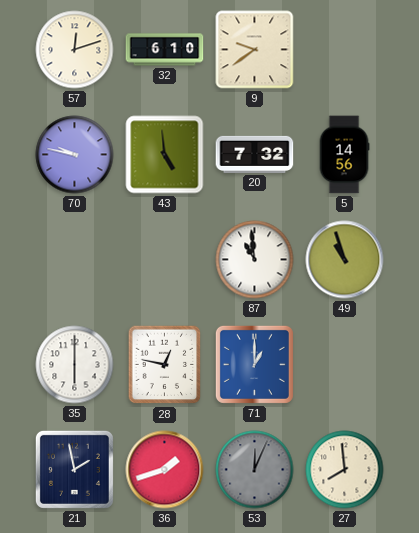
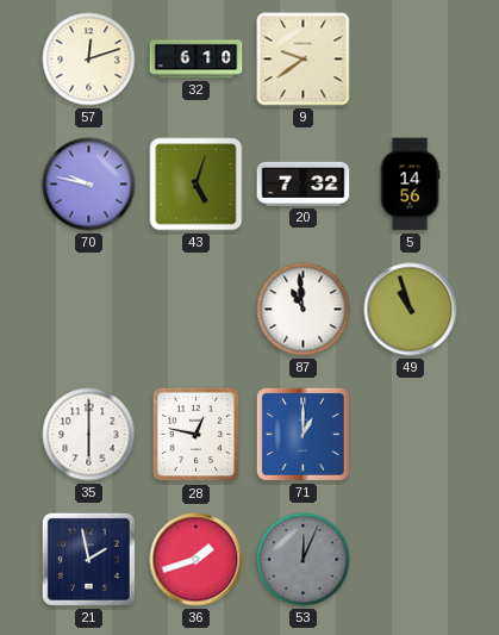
43: 4:59 -> 5:03 (197, 185)
27: 7:59 -> none (345, 470)
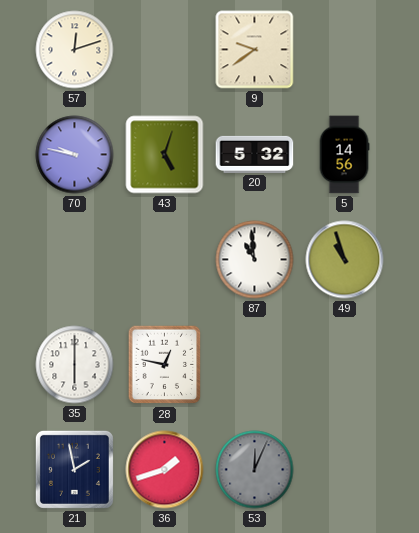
32: 6:10 -> none (197, 60)
20: 7:32 -> 5:32 (255, 154)
71: 1:00 -> none (302, 434)
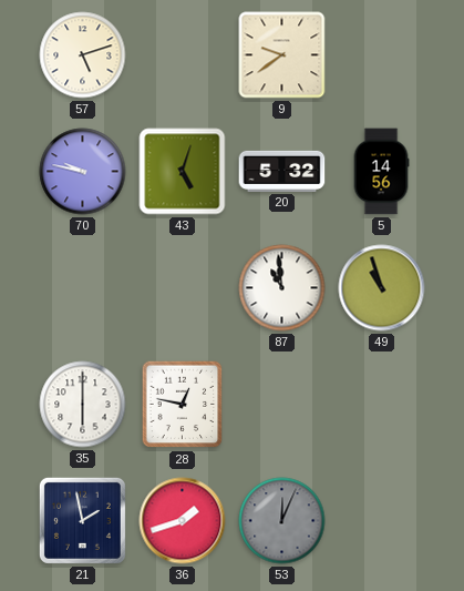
57: 12:12 -> 5:12 (83, 55)
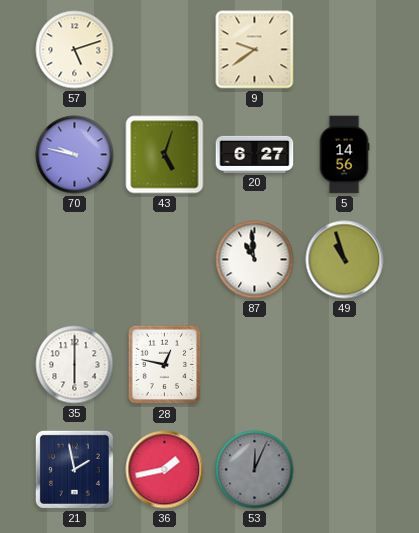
20: 5:32 -> 6:27 (255, 154)
36: 1:42 -> 1:43 (165, 470)
